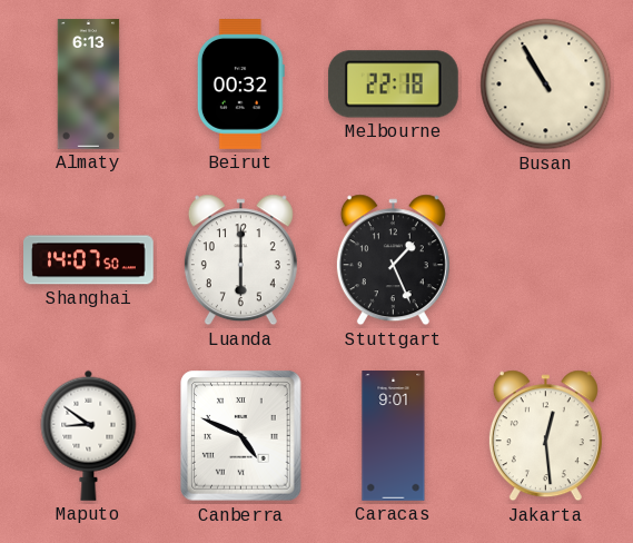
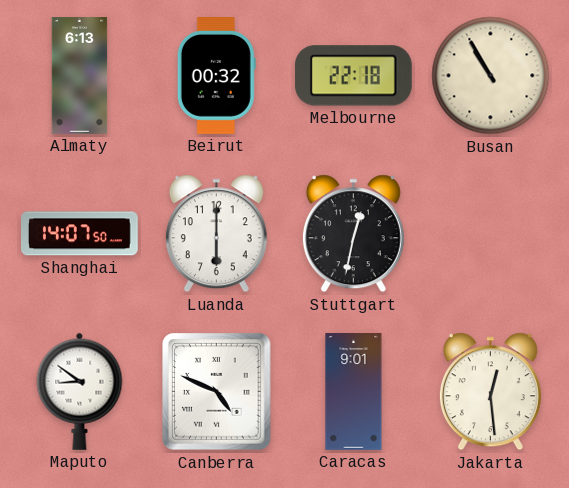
Stuttgart: 1:26 -> 12:32 (353, 234)
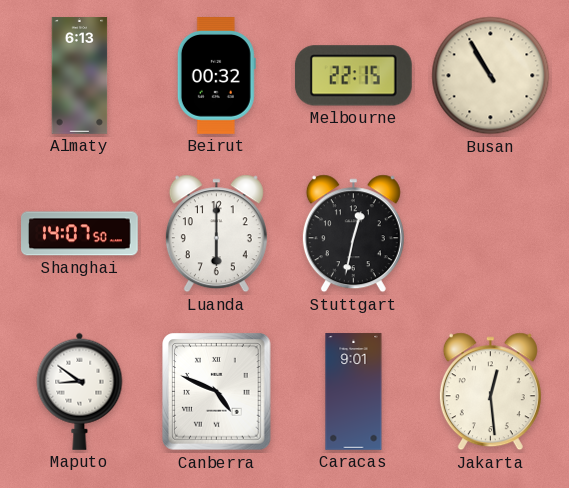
Melbourne: 22:18 -> 22:15 (353, 76)
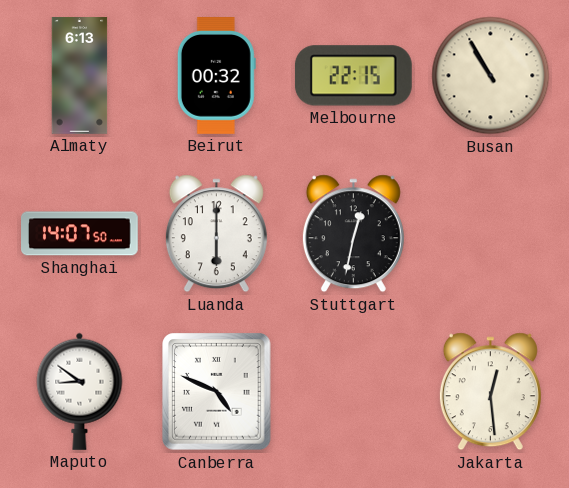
Caracas: 9:01 -> none (354, 392)
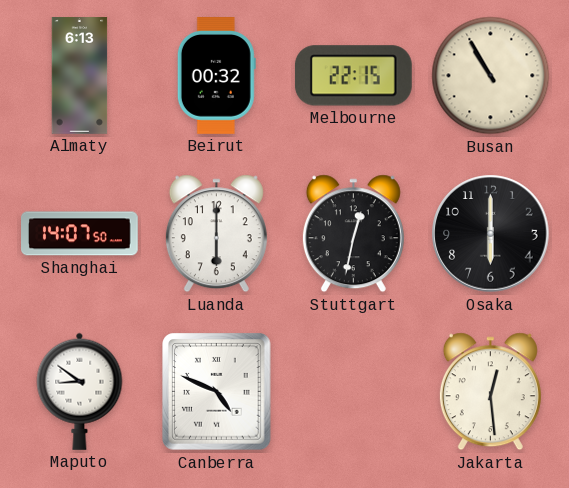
Osaka: none -> 6:00 (491, 234)
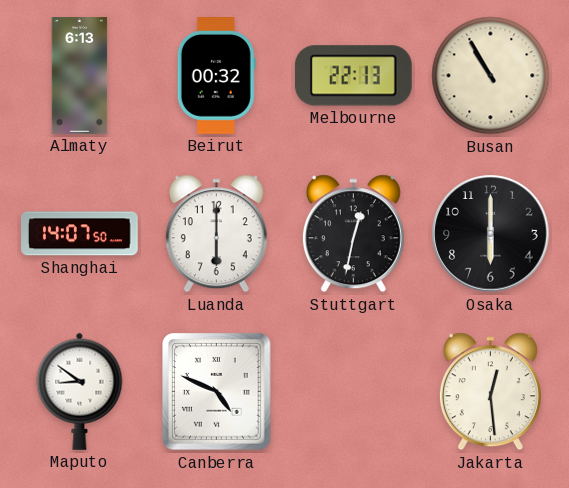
Melbourne: 22:15 -> 22:13 (353, 76)
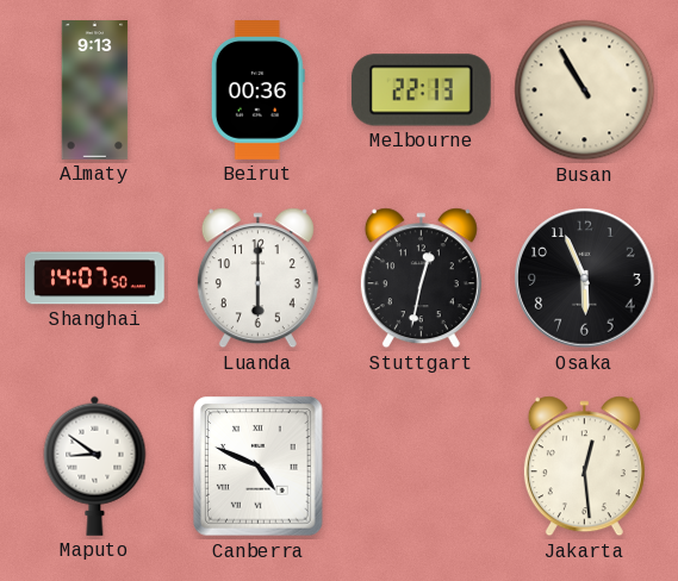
Almaty: 6:13 -> 9:13 (95, 90)
Beirut: 00:32 -> 00:36 (257, 90)
Osaka: 6:00 -> 5:56 (585, 279)
